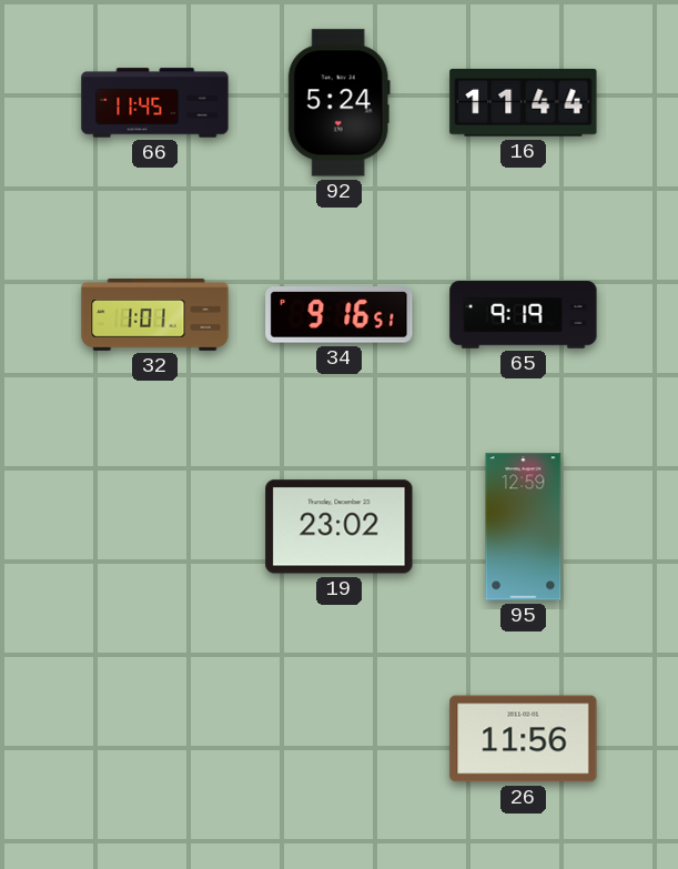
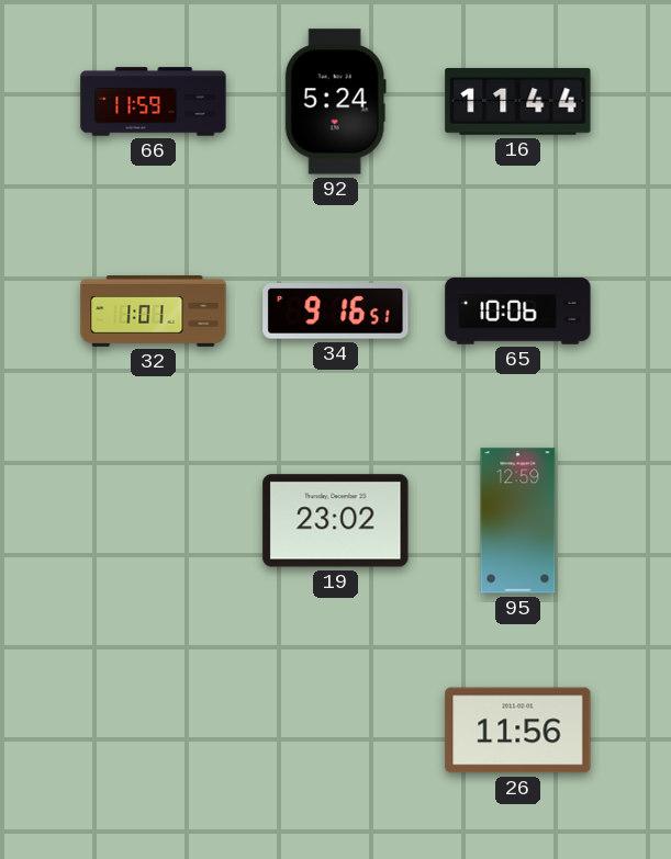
66: 11:45 -> 11:59 (154, 102)
65: 9:19 -> 10:06 (518, 312)
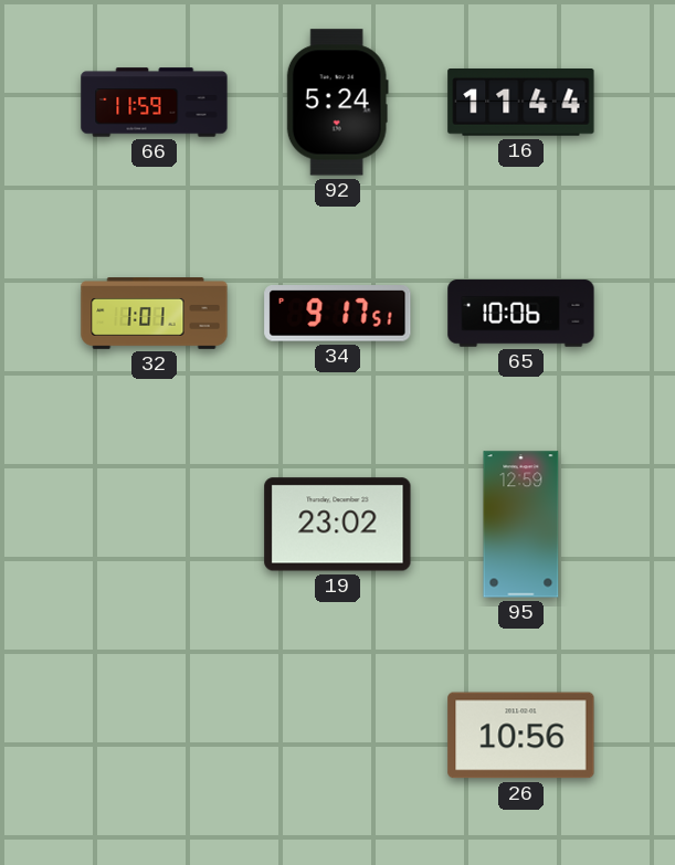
34: 9:16 -> 9:17 (338, 314)
26: 11:56 -> 10:56 (521, 736)
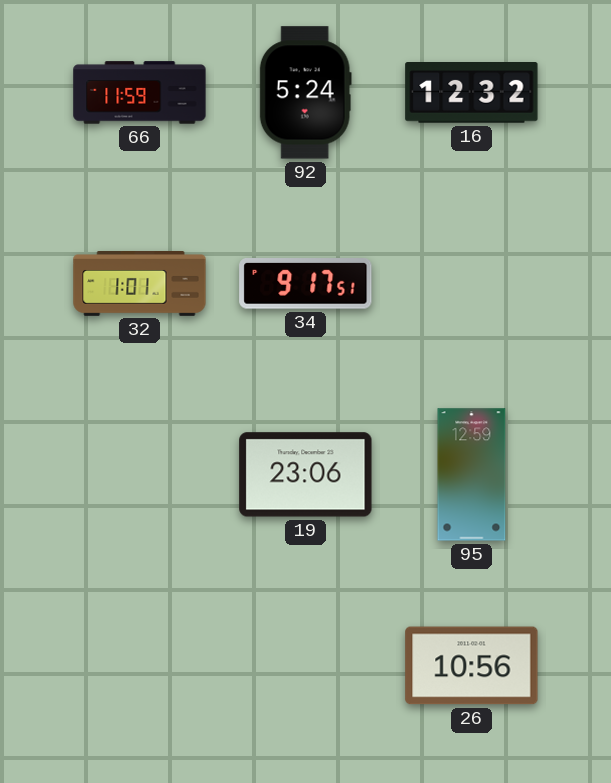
16: 11:44 -> 12:32 (472, 93)
65: 10:06 -> none (521, 314)
19: 23:02 -> 23:06 (306, 475)
